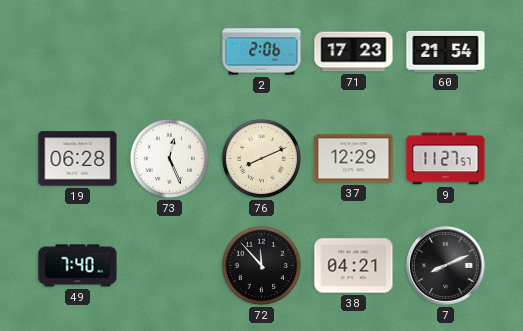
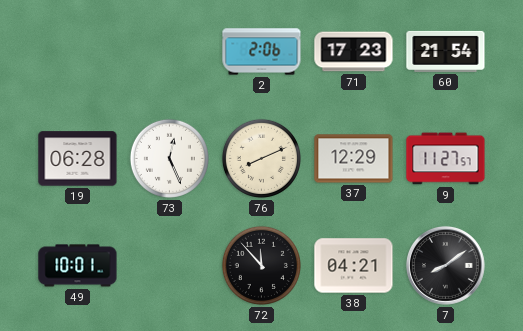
49: 7:40 -> 10:01 (78, 266)
7: 8:11 -> 8:09 (445, 265)
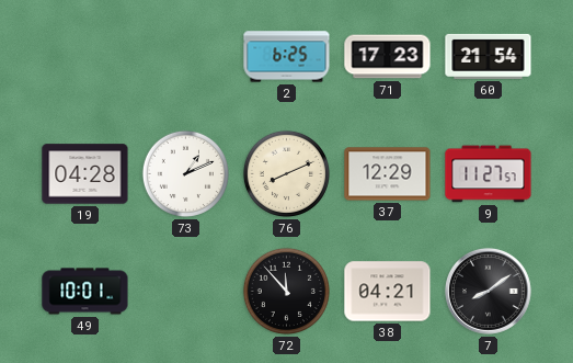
2: 2:06 -> 6:25 (287, 57)
19: 06:28 -> 04:28 (85, 174)
73: 12:26 -> 1:11 (185, 173)
